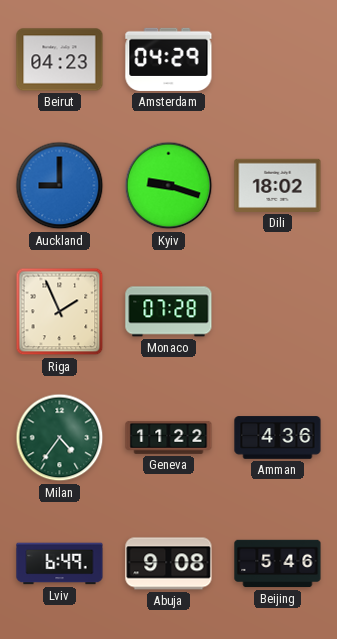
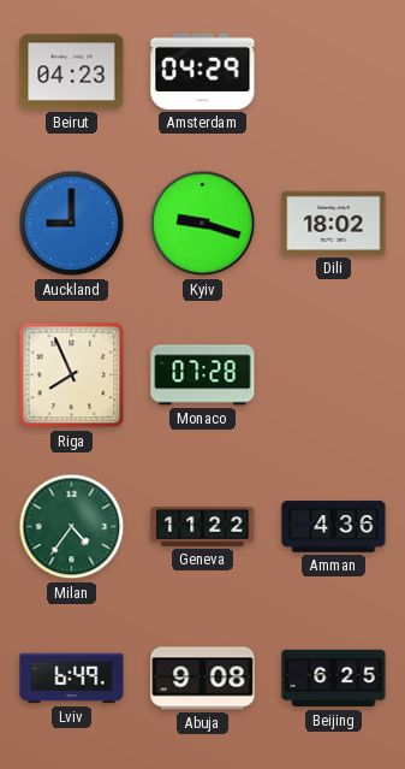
Riga: 1:56 -> 7:56 (72, 375)
Beijing: 5:46 -> 6:25 (334, 679)
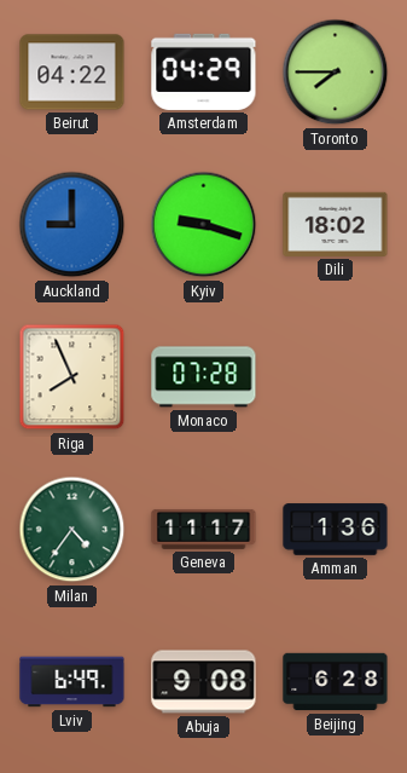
Beirut: 04:23 -> 04:22 (72, 73)
Toronto: none -> 7:45 (336, 73)
Geneva: 11:22 -> 11:17 (204, 529)
Amman: 4:36 -> 1:36 (336, 530)
Beijing: 6:25 -> 6:28 (336, 682)
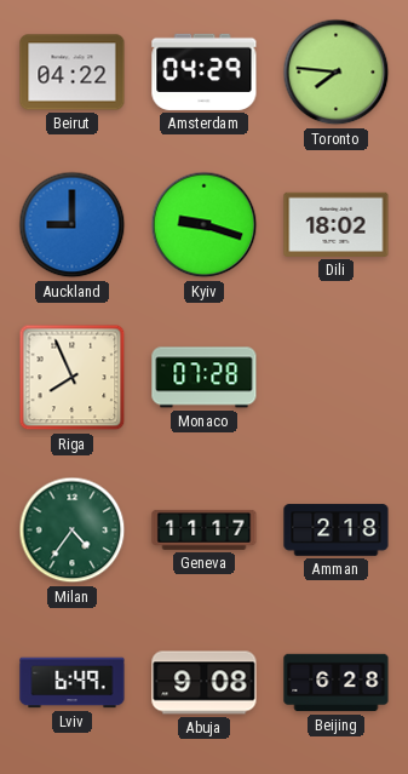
Toronto: 7:45 -> 7:46 (337, 73)
Amman: 1:36 -> 2:18 (337, 531)
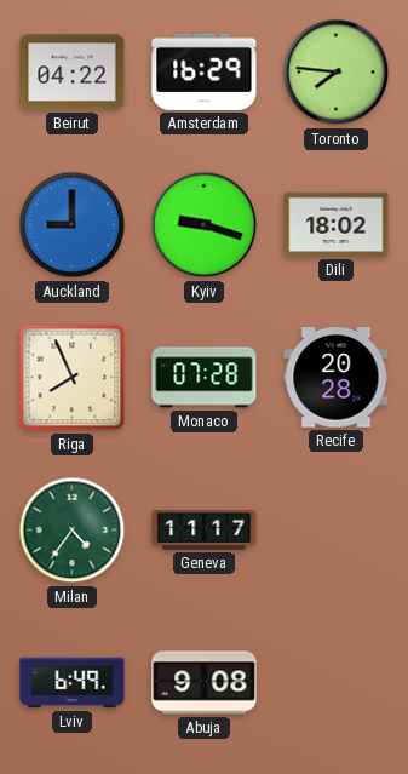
Amsterdam: 04:29 -> 16:29 (205, 71)
Recife: none -> 20:28 (337, 378)
Amman: 2:18 -> none (337, 531)
Beijing: 6:28 -> none (337, 683)
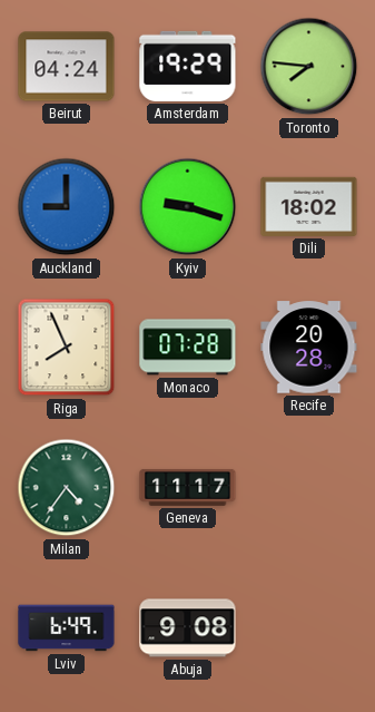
Beirut: 04:22 -> 04:24 (67, 67)
Amsterdam: 16:29 -> 19:29 (188, 66)
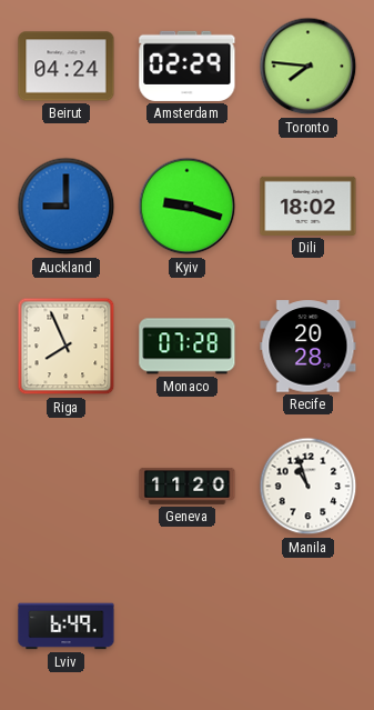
Amsterdam: 19:29 -> 02:29 (188, 66)
Milan: 4:36 -> none (67, 488)
Geneva: 11:17 -> 11:20 (188, 486)
Manila: none -> 10:57 (309, 487)
Abuja: 9:08 -> none (188, 628)
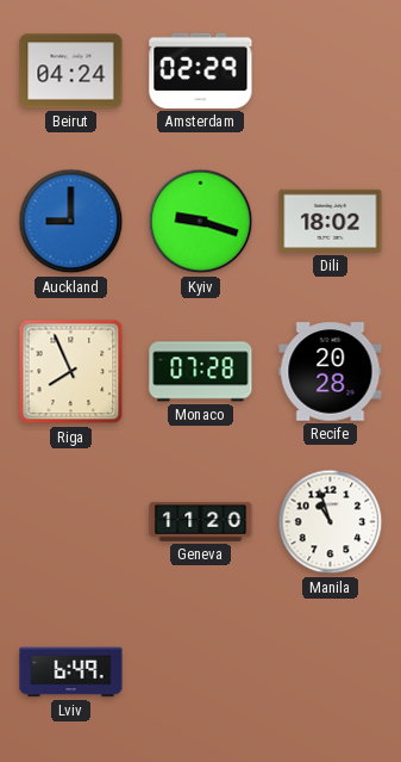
Toronto: 7:46 -> none (309, 67)
